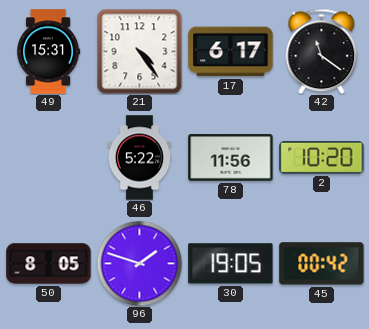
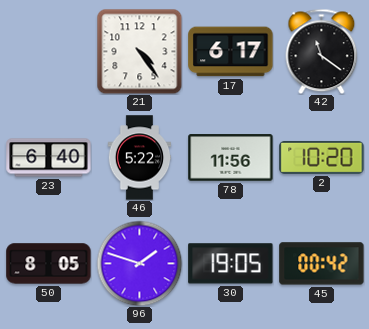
49: 15:31 -> none (48, 52)
23: none -> 6:40 (49, 158)
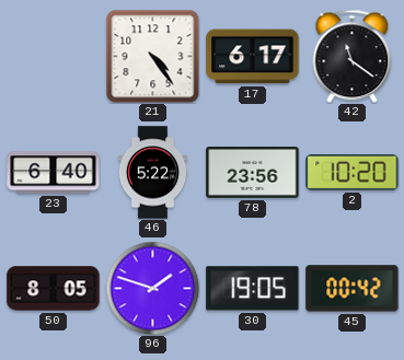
78: 11:56 -> 23:56 (253, 173)
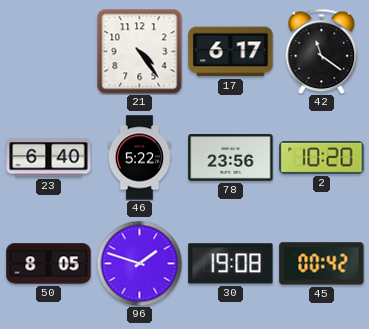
30: 19:05 -> 19:08 (231, 264)
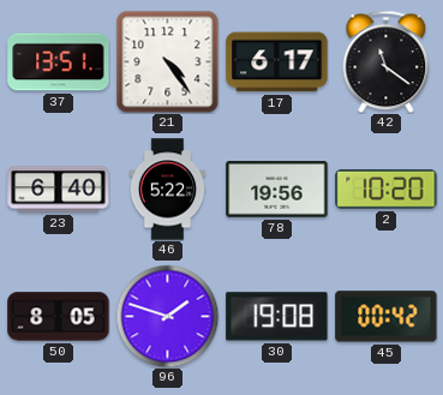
37: none -> 13:51 (59, 62)
78: 23:56 -> 19:56 (277, 190)
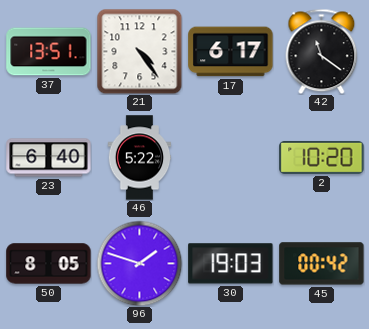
78: 19:56 -> none (277, 190)
30: 19:08 -> 19:03 (231, 264)
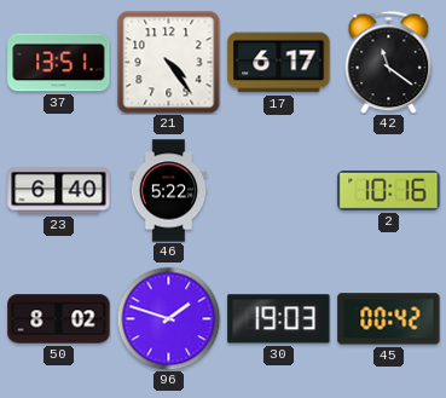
2: 10:20 -> 10:16 (389, 190)
50: 8:05 -> 8:02 (59, 319)
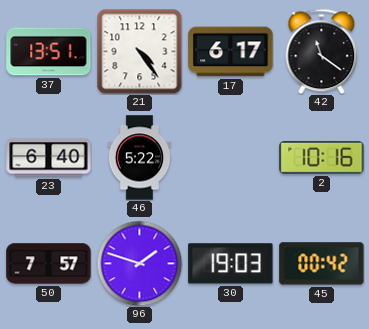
50: 8:02 -> 7:57 (49, 264)
